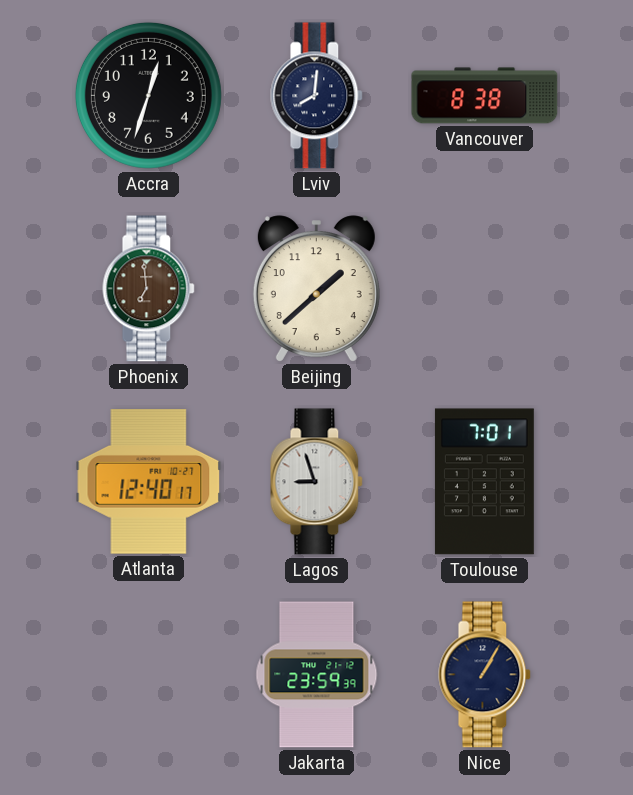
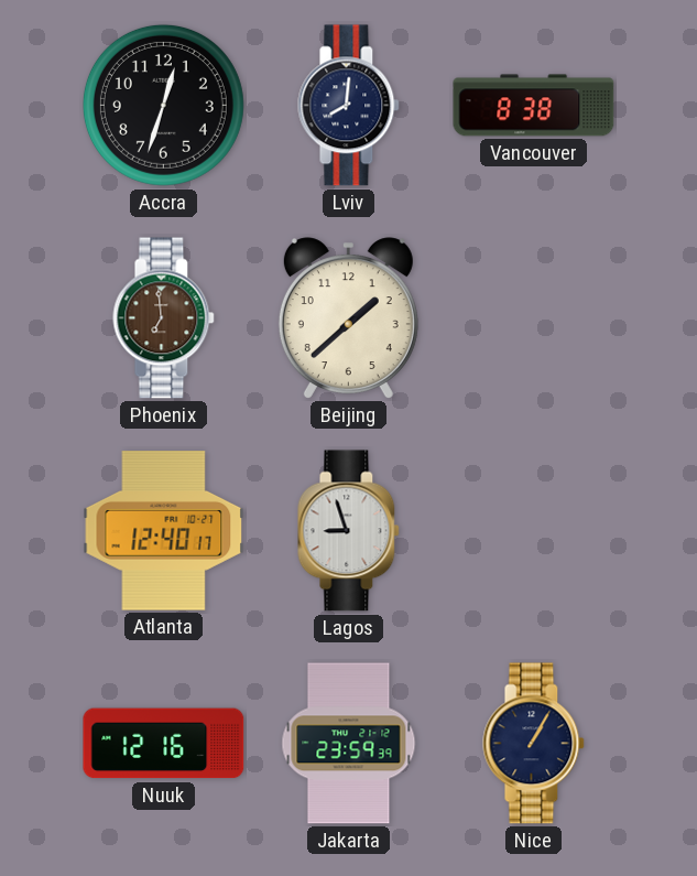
Toulouse: 7:01 -> none (484, 482)
Nuuk: none -> 12:16 (164, 744)
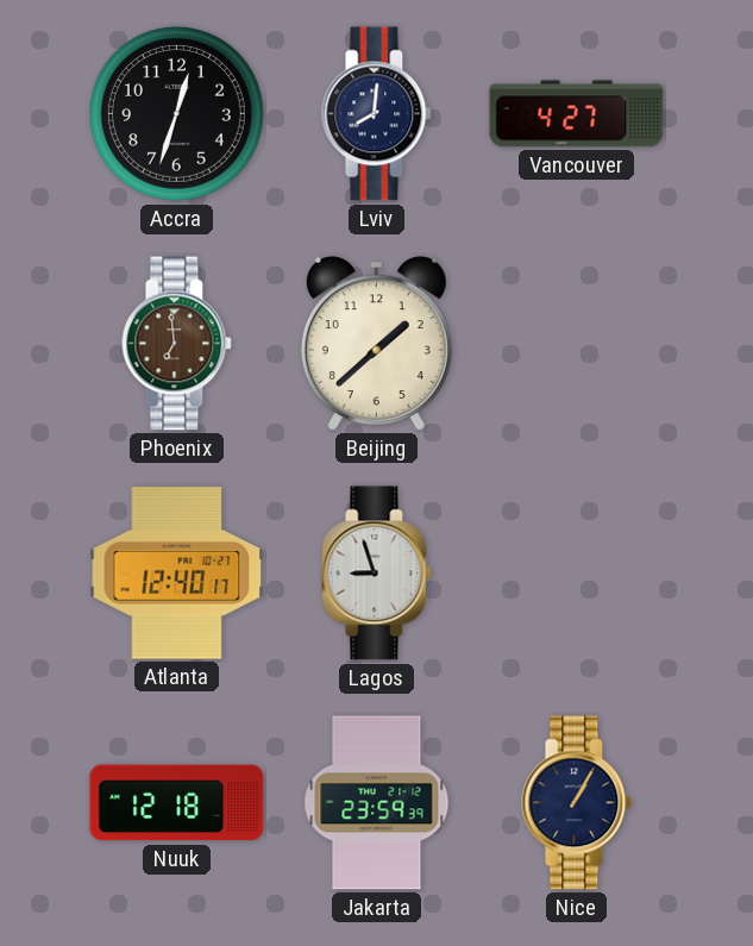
Vancouver: 8:38 -> 4:27 (577, 114)
Nuuk: 12:16 -> 12:18 (177, 803)
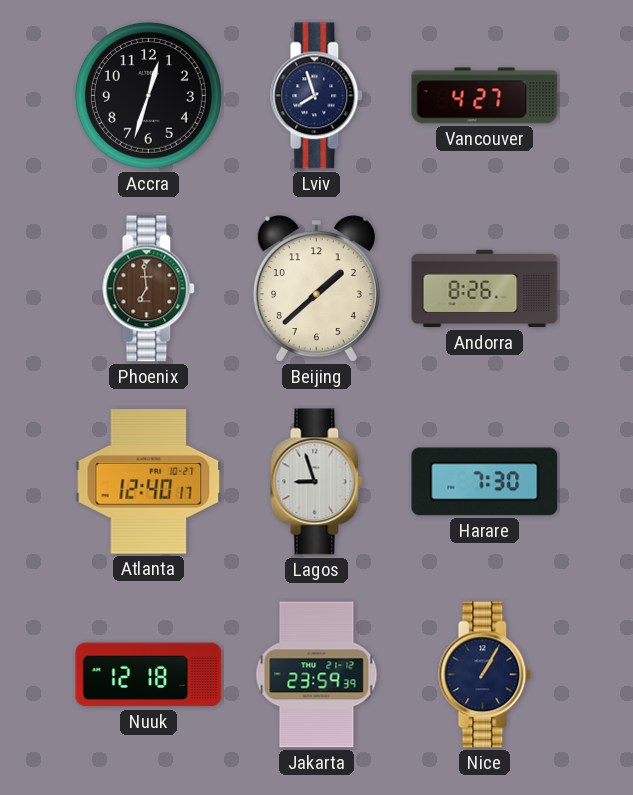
Lviv: 8:01 -> 7:57 (317, 96)
Andorra: none -> 8:26 (485, 289)
Harare: none -> 7:30 (485, 482)
